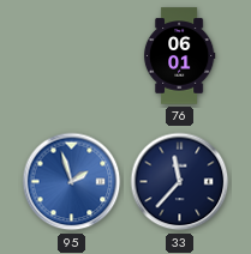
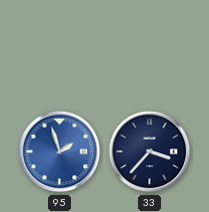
76: 06:01 -> none (179, 56)
33: 11:37 -> 3:37 (150, 152)
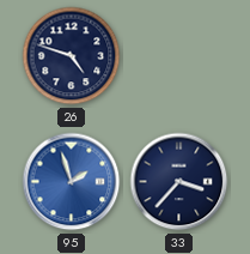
26: none -> 4:48 (72, 56)
